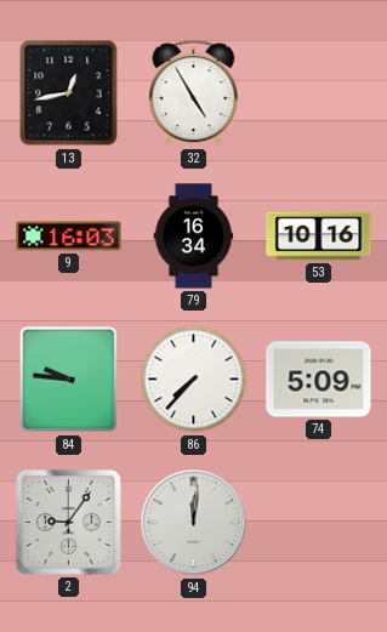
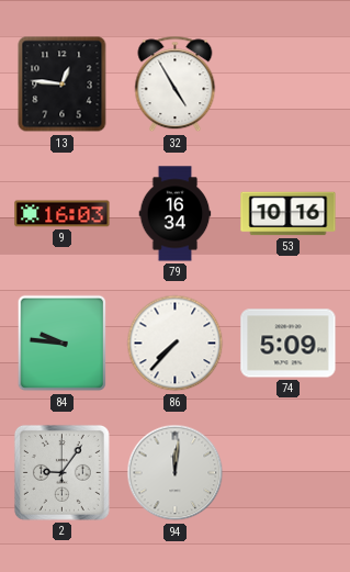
13: 12:43 -> 12:46 (63, 85)
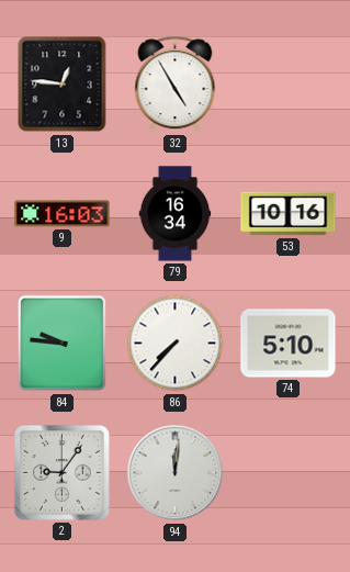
74: 5:09 -> 5:10 (289, 344)
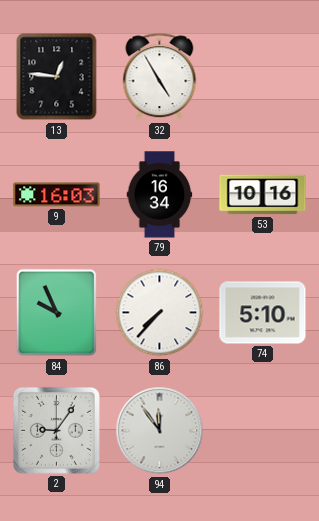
84: 9:46 -> 9:56 (56, 313)
94: 12:01 -> 11:54 (160, 431)
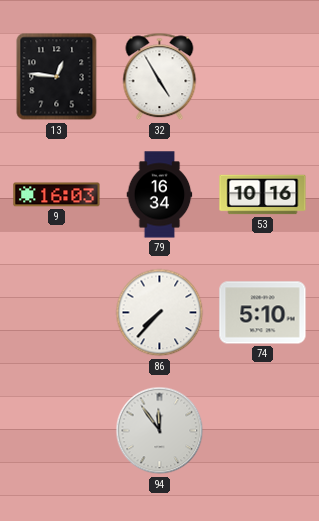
84: 9:56 -> none (56, 313)
2: 9:06 -> none (56, 430)
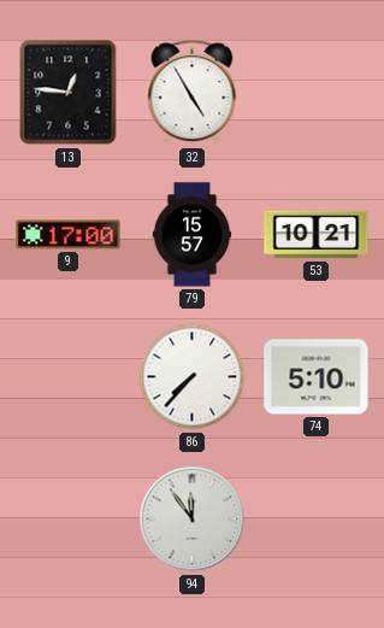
9: 16:03 -> 17:00 (69, 235)
79: 16:34 -> 15:57 (193, 235)
53: 10:16 -> 10:21 (317, 235)
